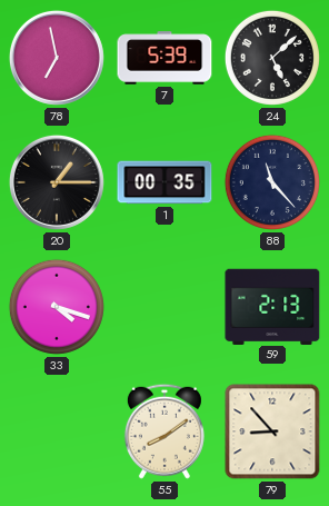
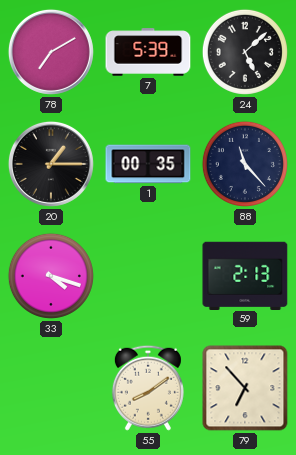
78: 6:58 -> 7:10 (51, 52)
79: 8:53 -> 6:53 (245, 388)
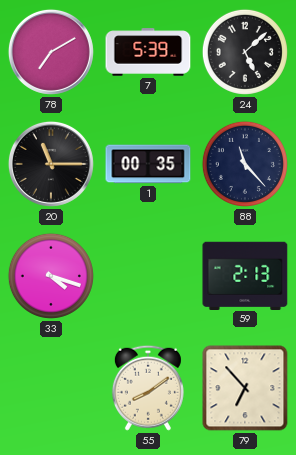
20: 1:15 -> 11:15 (51, 164)
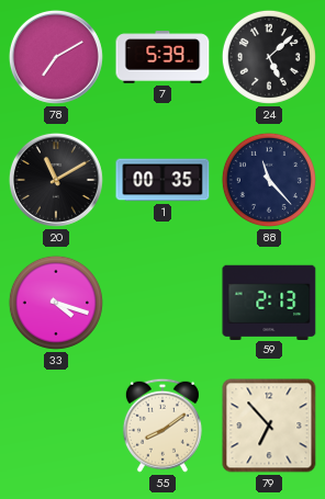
20: 11:15 -> 11:10 (56, 180)
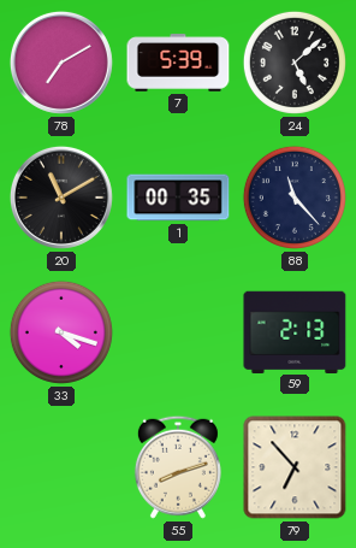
55: 8:09 -> 8:12 (178, 467)
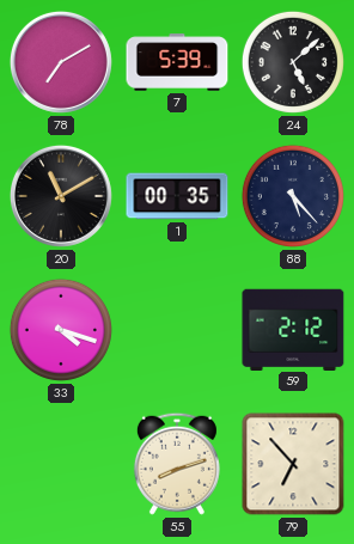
88: 11:23 -> 5:23 (293, 196)
59: 2:13 -> 2:12 (293, 329)
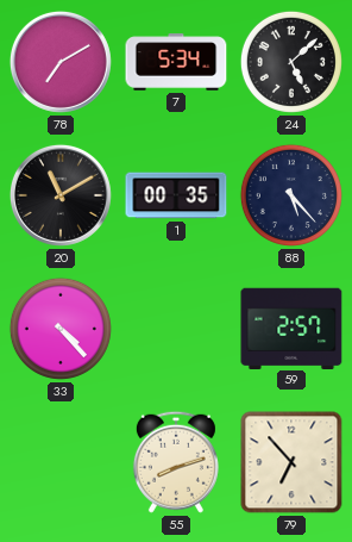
7: 5:39 -> 5:34 (176, 62)
33: 4:18 -> 4:23 (61, 329)
59: 2:12 -> 2:57 (291, 328)
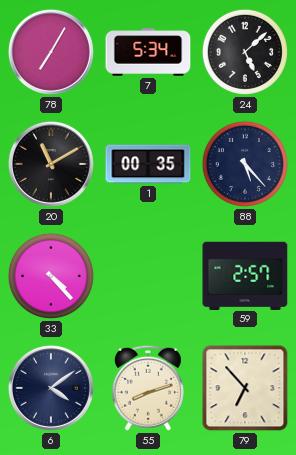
78: 7:10 -> 7:05 (51, 52)
6: none -> 4:09 (51, 388)
